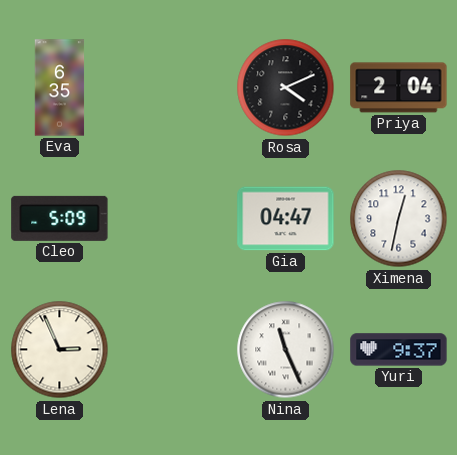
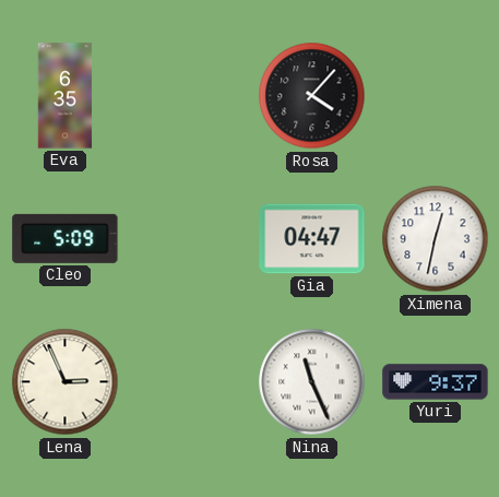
Rosa: 4:11 -> 4:07 (312, 96)
Priya: 2:04 -> none (399, 88)
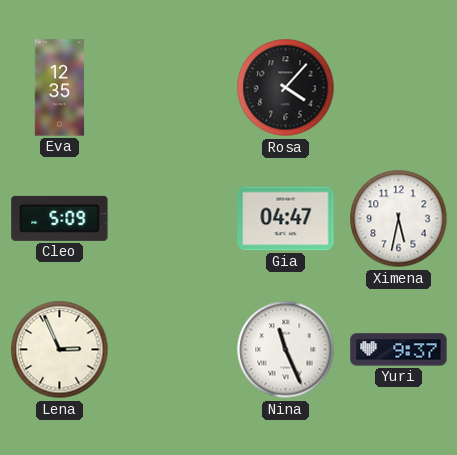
Eva: 6:35 -> 12:35 (60, 88)
Ximena: 12:32 -> 5:32 (399, 219)
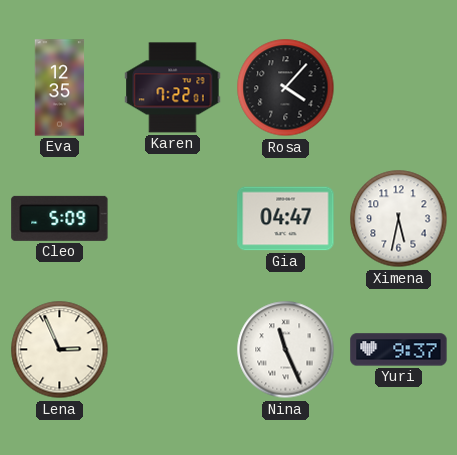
Karen: none -> 7:22 (173, 88)
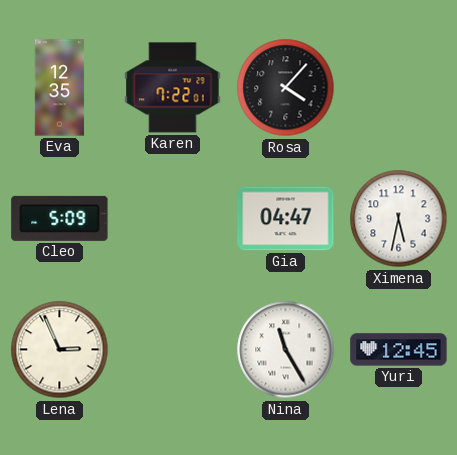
Nina: 11:26 -> 11:25 (286, 350)
Yuri: 9:37 -> 12:45 (399, 350)
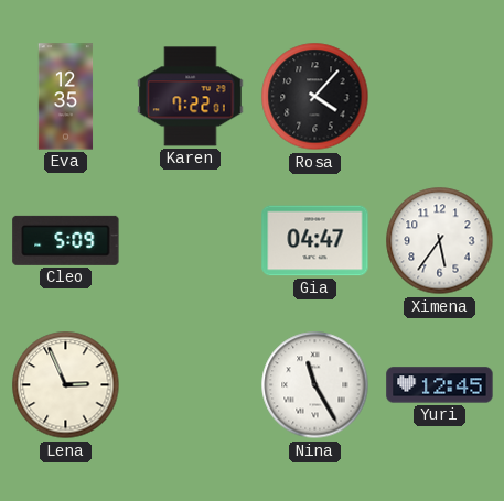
Ximena: 5:32 -> 5:36 (440, 241)
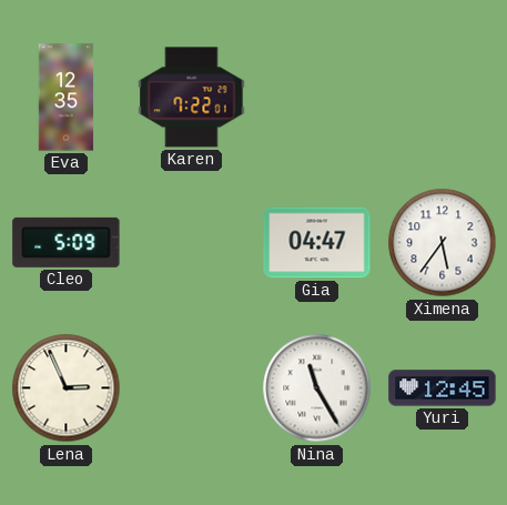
Rosa: 4:07 -> none (315, 97)
